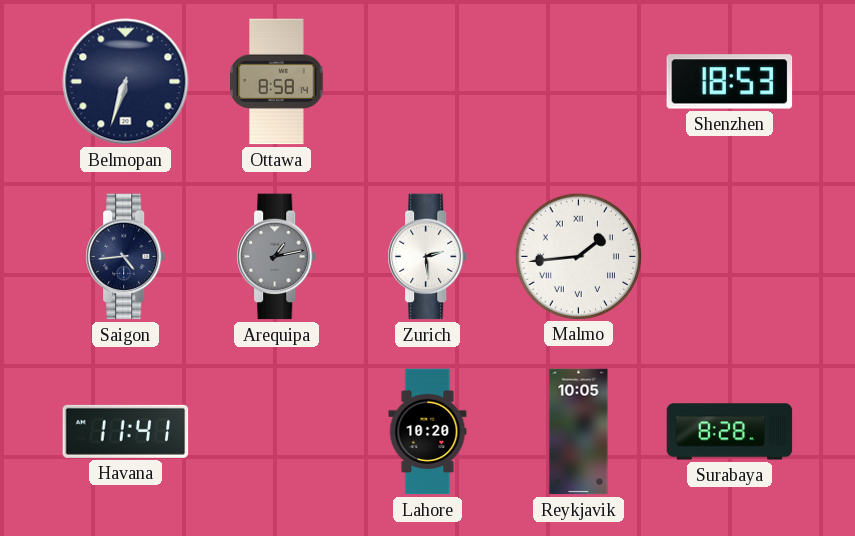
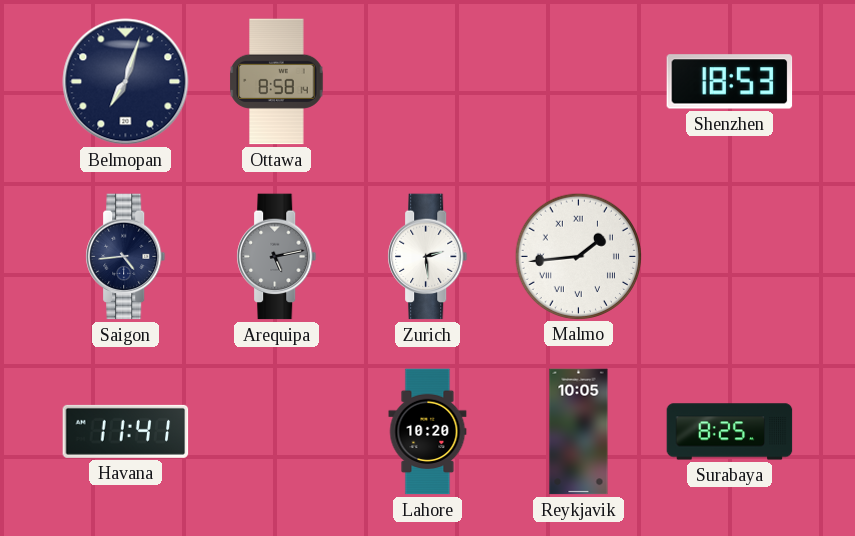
Belmopan: 6:33 -> 7:03 (126, 82)
Arequipa: 1:13 -> 5:13 (277, 257)
Surabaya: 8:28 -> 8:25 (730, 432)
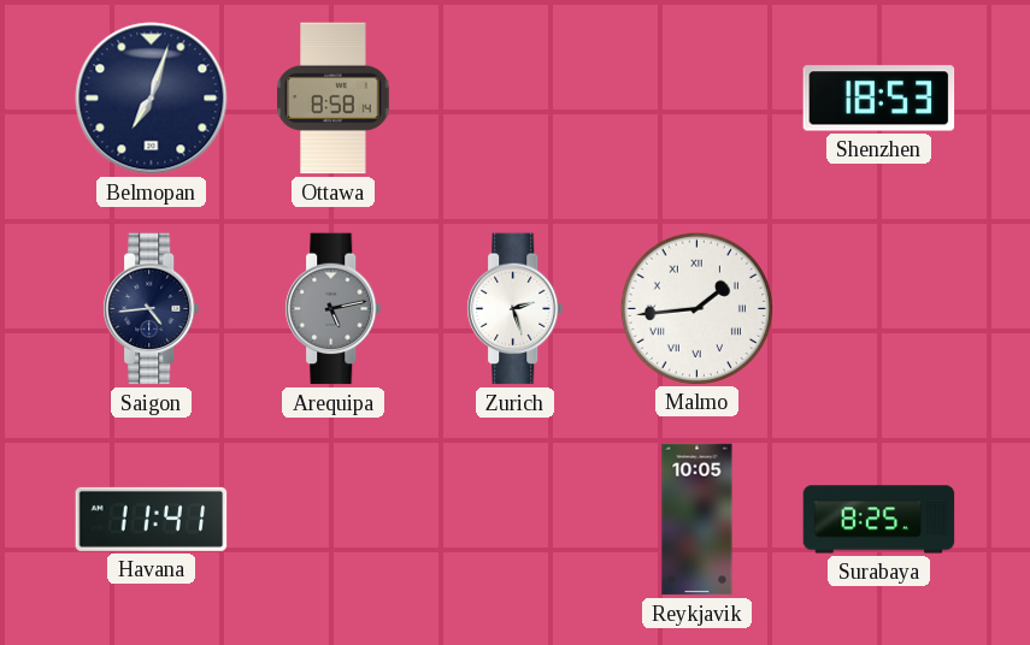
Zurich: 2:29 -> 2:27 (516, 309)
Lahore: 10:20 -> none (428, 432)
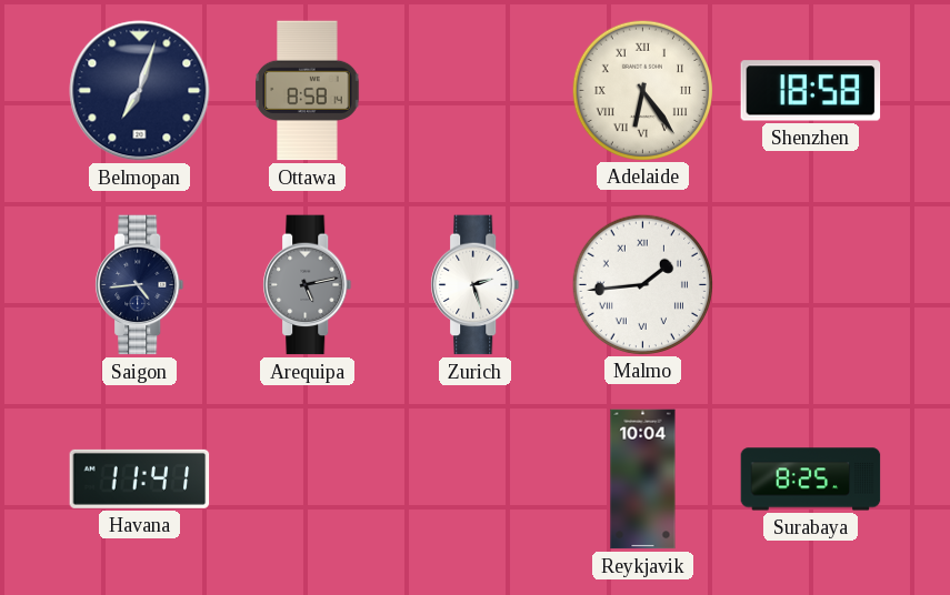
Adelaide: none -> 6:24 (642, 90)
Shenzhen: 18:53 -> 18:58 (811, 91)
Reykjavik: 10:05 -> 10:04 (643, 480)
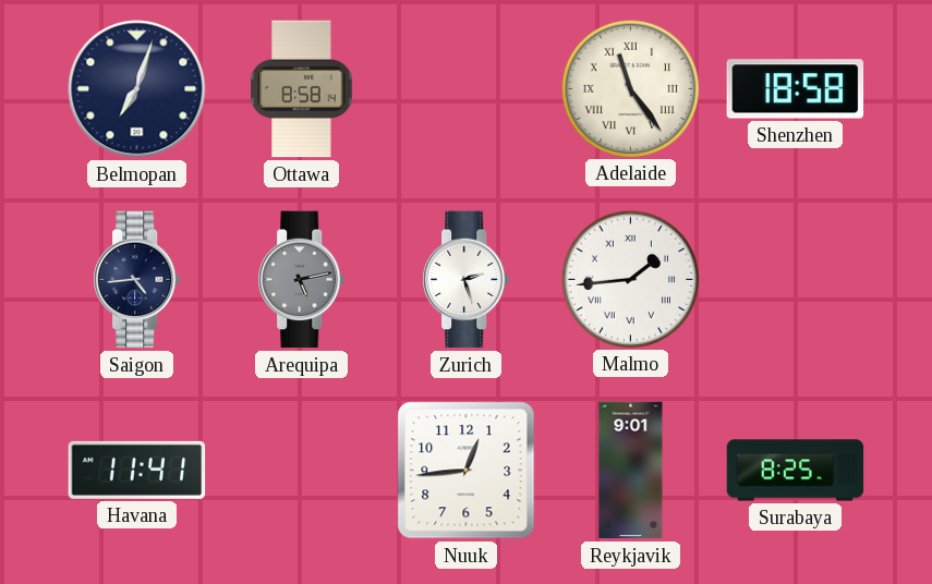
Adelaide: 6:24 -> 11:24 (630, 88)
Nuuk: none -> 12:44 (467, 471)
Reykjavik: 10:04 -> 9:01 (631, 471)
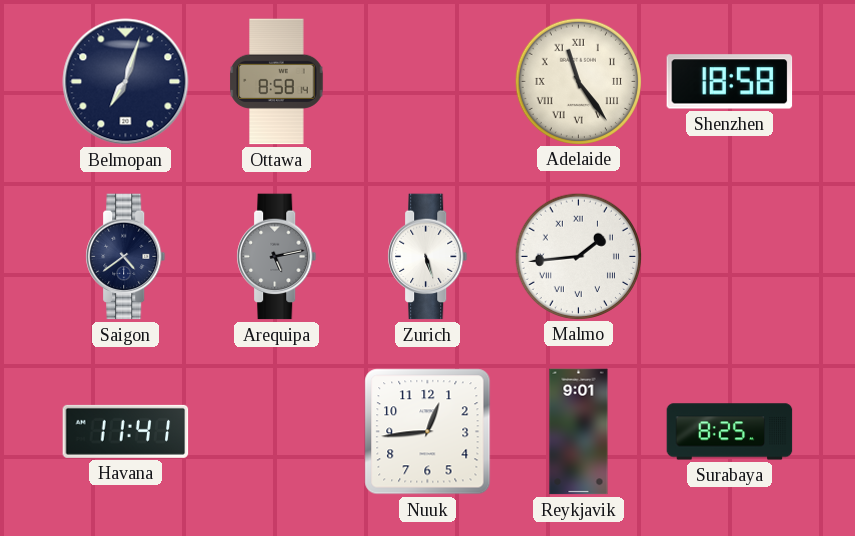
Saigon: 4:44 -> 4:39 (126, 257)
Zurich: 2:27 -> 5:27 (428, 257)
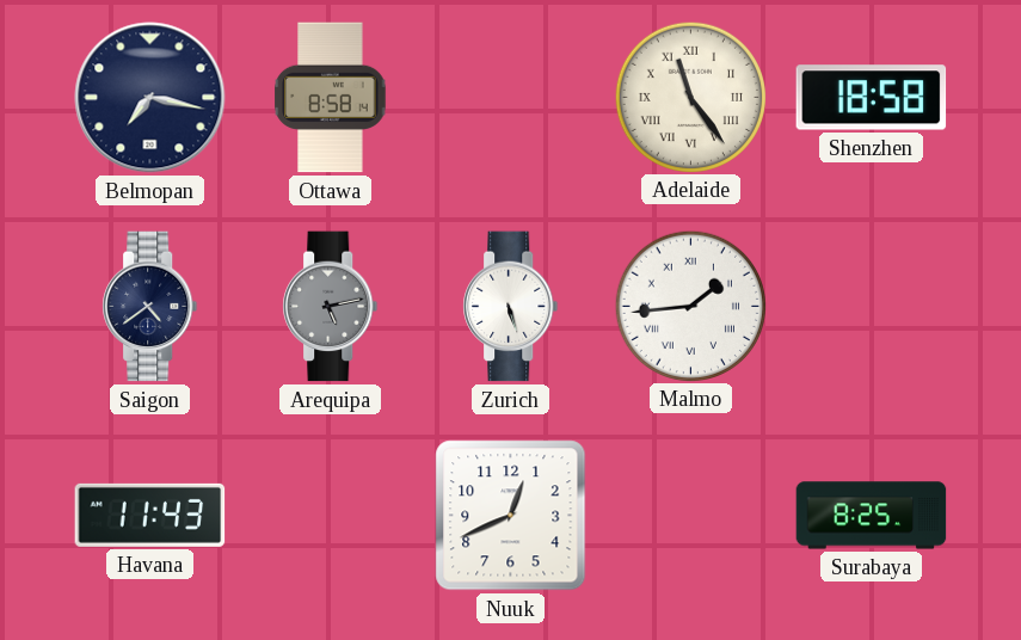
Belmopan: 7:03 -> 7:17 (150, 98)
Havana: 11:41 -> 11:43 (150, 515)
Nuuk: 12:44 -> 12:41 (511, 516)
Reykjavik: 9:01 -> none (579, 432)
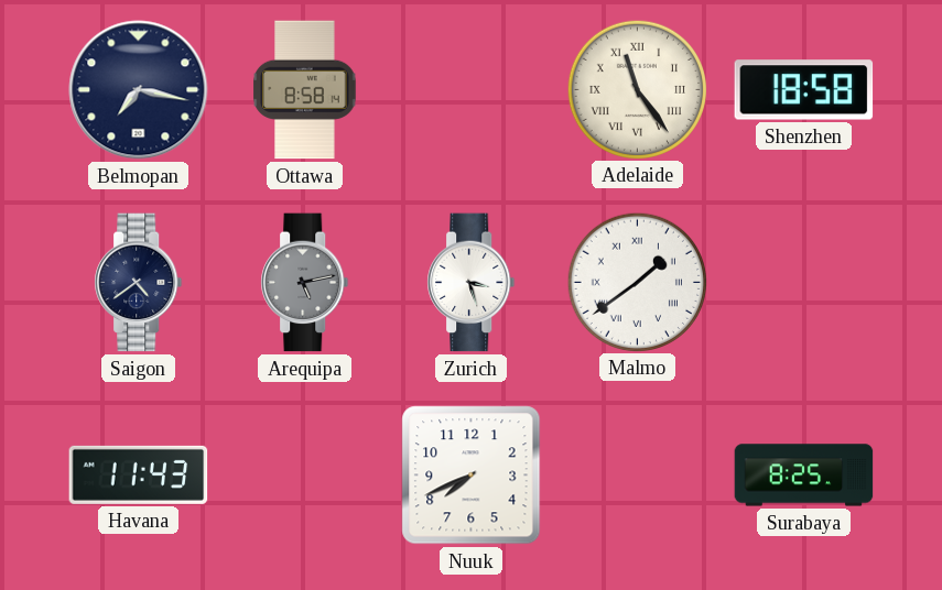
Zurich: 5:27 -> 3:27 (472, 283)
Malmo: 1:44 -> 1:39 (637, 282)
Nuuk: 12:41 -> 7:41 (472, 476)
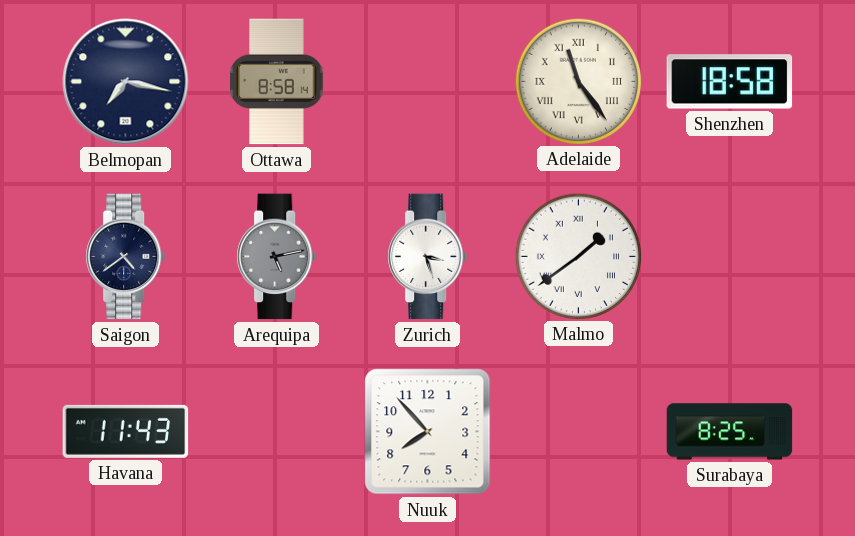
Nuuk: 7:41 -> 7:53 (428, 432)
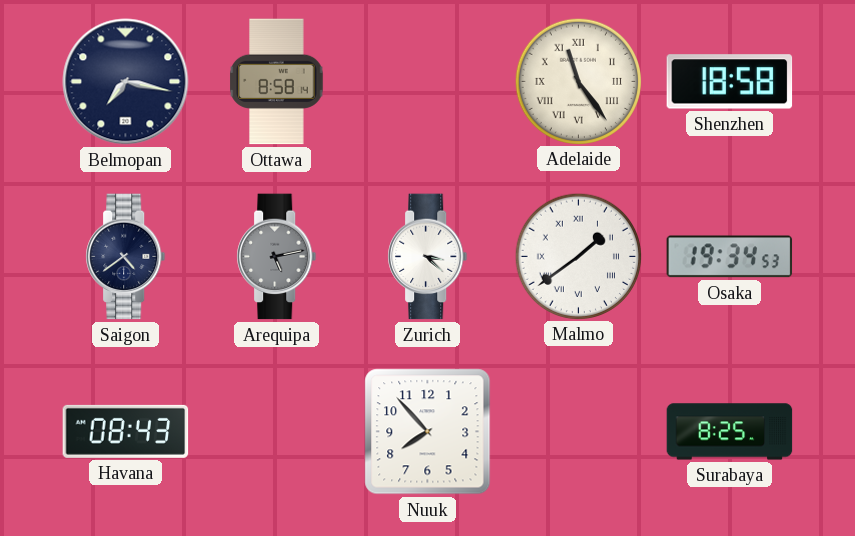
Zurich: 3:27 -> 3:22 (428, 257)
Osaka: none -> 19:34 (730, 257)
Havana: 11:43 -> 08:43 (126, 431)
